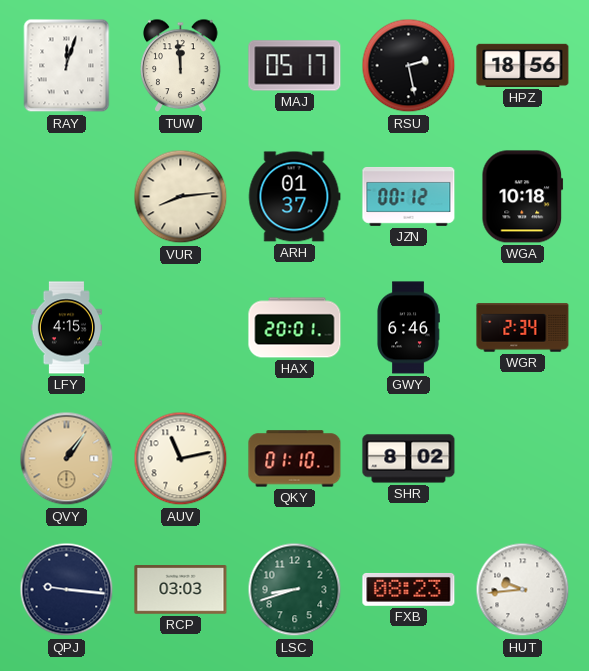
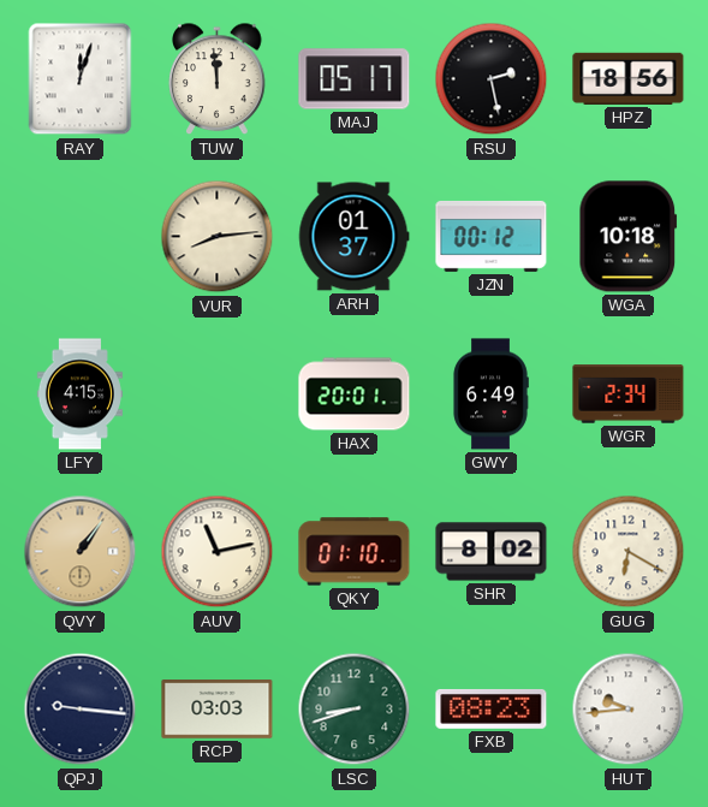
GWY: 6:46 -> 6:49 (490, 394)
GUG: none -> 6:20 (629, 552)
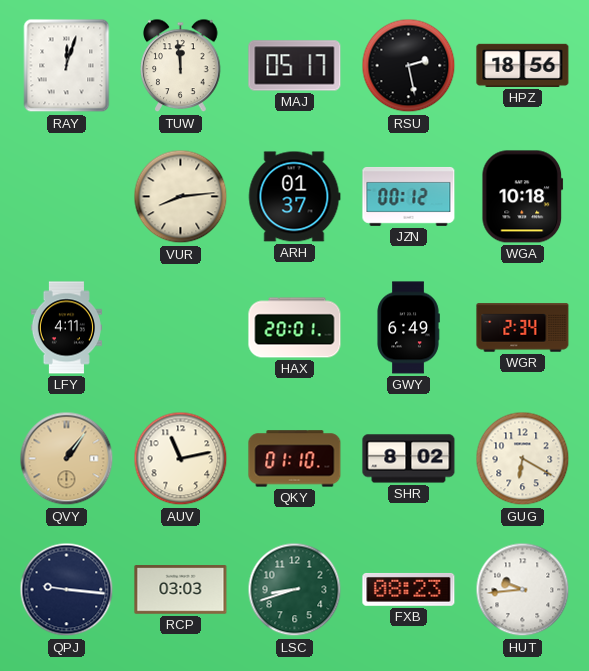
LFY: 4:15 -> 4:11 (66, 328)
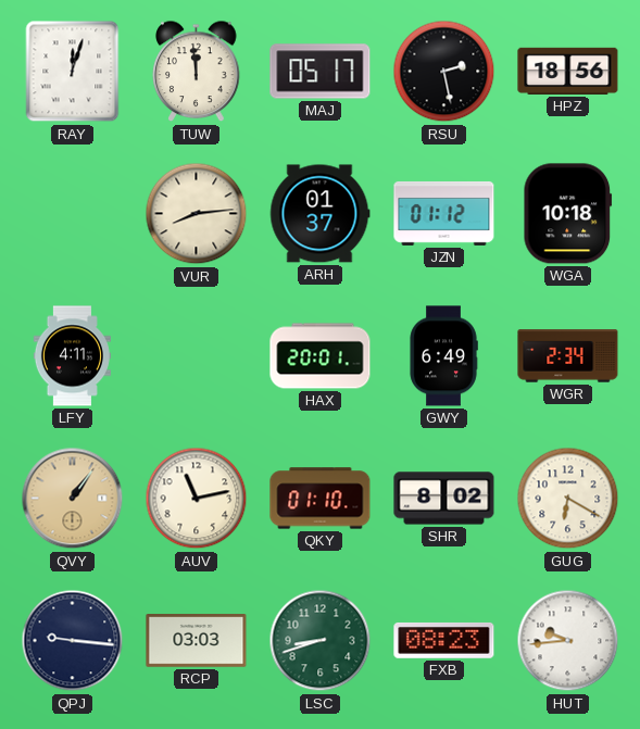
JZN: 00:12 -> 01:12 (444, 213)
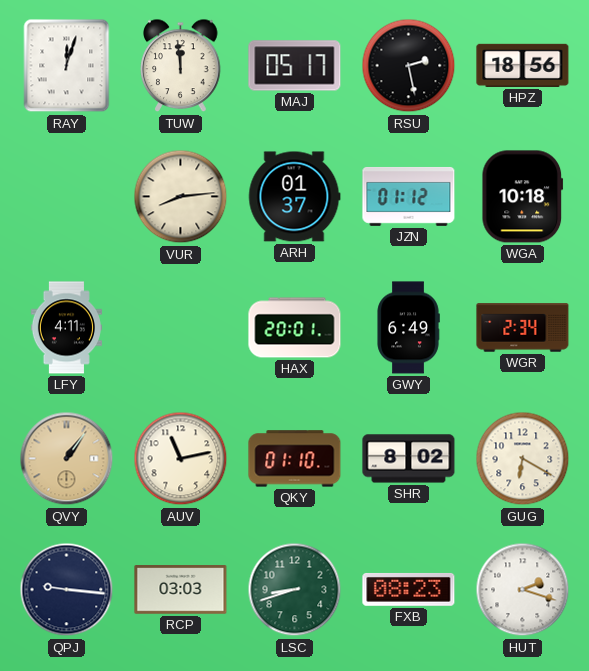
HUT: 9:44 -> 2:18 (523, 590)
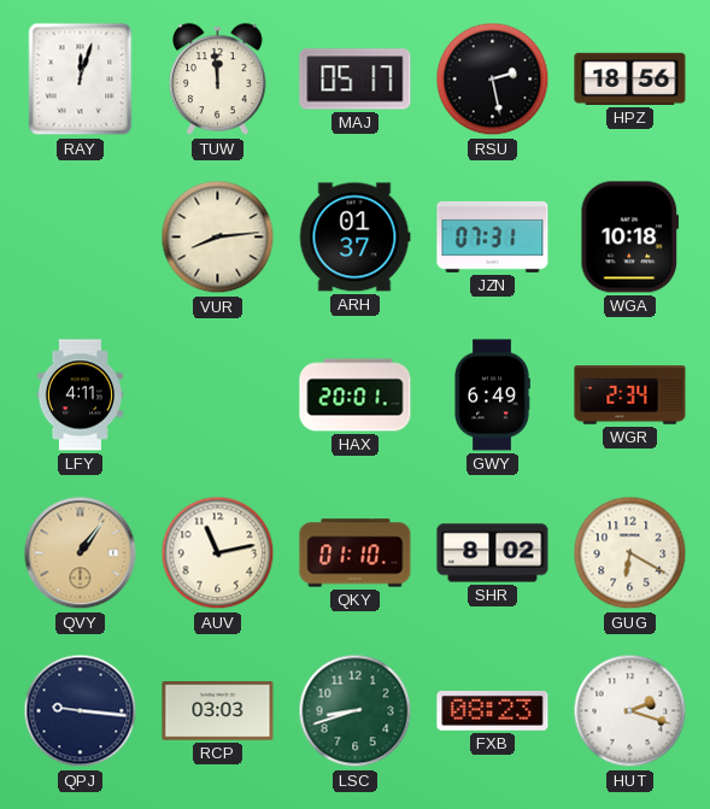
JZN: 01:12 -> 07:31 (493, 236)
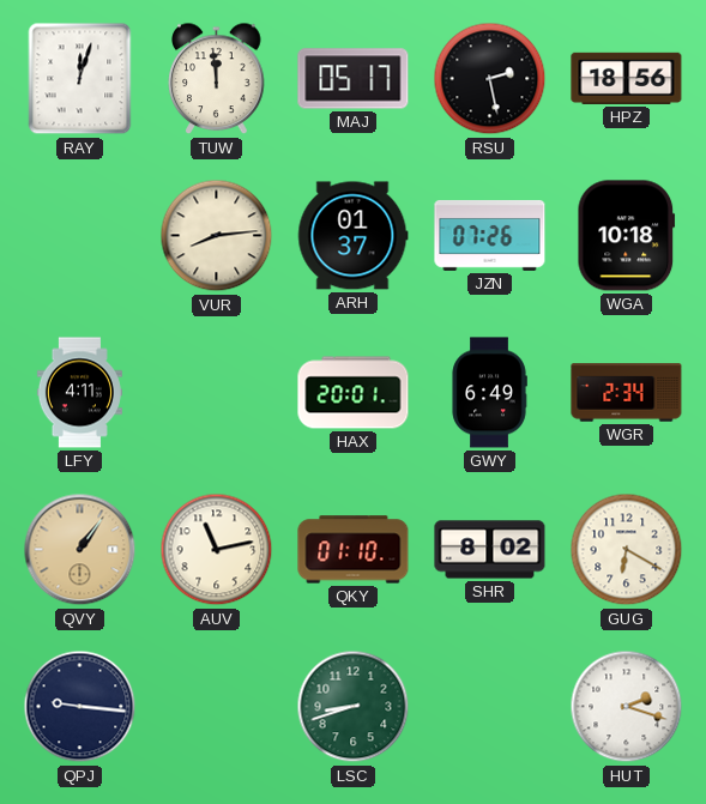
JZN: 07:31 -> 07:26 (490, 235)
RCP: 03:03 -> none (218, 711)
FXB: 08:23 -> none (493, 710)
